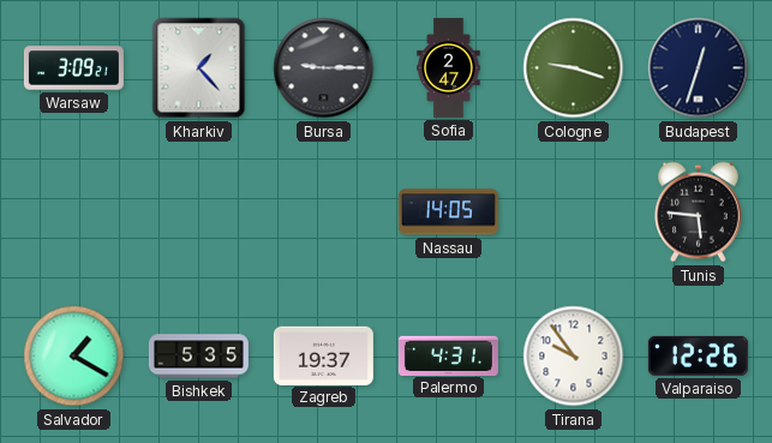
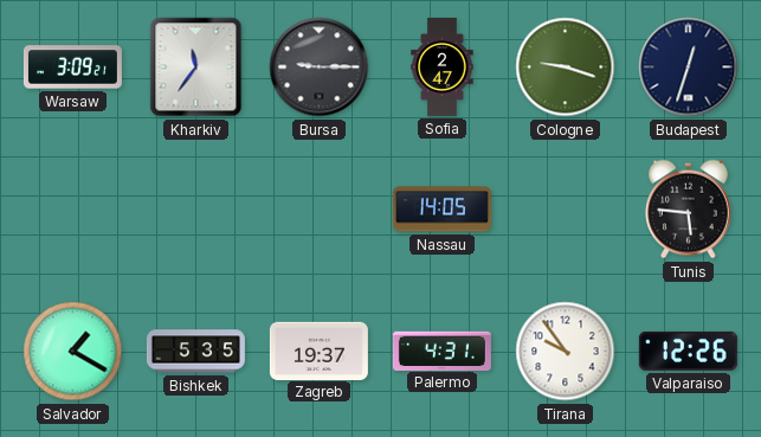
Kharkiv: 1:23 -> 11:36 (196, 68)
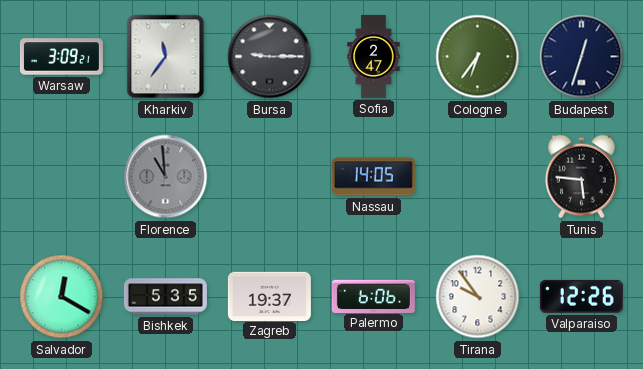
Cologne: 9:18 -> 6:36 (478, 57)
Florence: none -> 10:59 (166, 177)
Salvador: 1:20 -> 12:20 (62, 297)
Palermo: 4:31 -> 6:06 (373, 296)
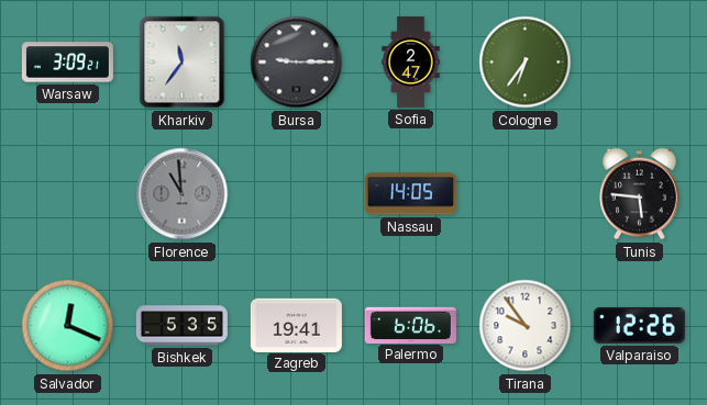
Budapest: 12:33 -> none (582, 57)
Salvador: 12:20 -> 12:19 (68, 326)
Zagreb: 19:37 -> 19:41 (296, 325)
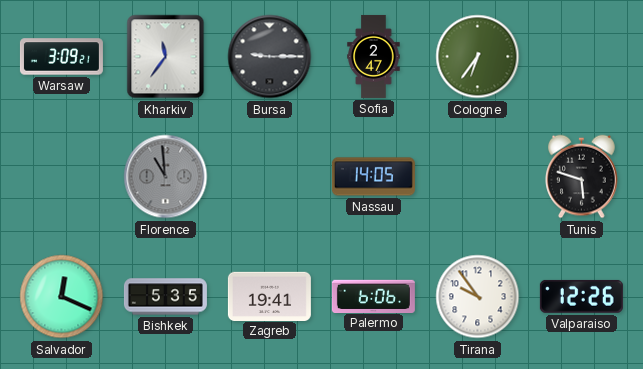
Tunis: 5:46 -> 5:48 (582, 177)
